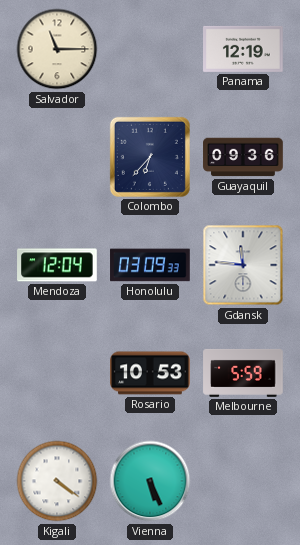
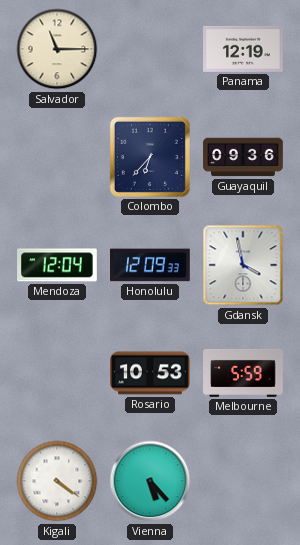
Honolulu: 03:09 -> 12:09 (150, 265)
Gdansk: 11:46 -> 3:58 (243, 265)
Vienna: 5:26 -> 5:23 (150, 481)
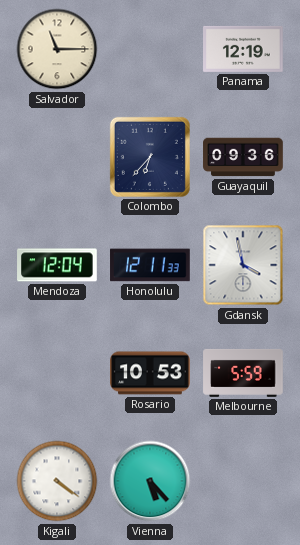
Honolulu: 12:09 -> 12:11 (150, 265)
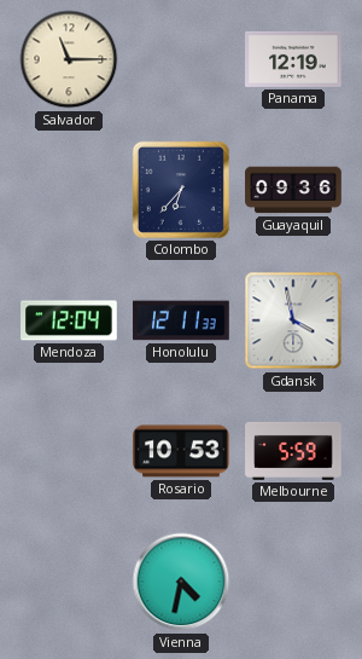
Kigali: 4:21 -> none (57, 481)
Vienna: 5:23 -> 4:32 (181, 582)
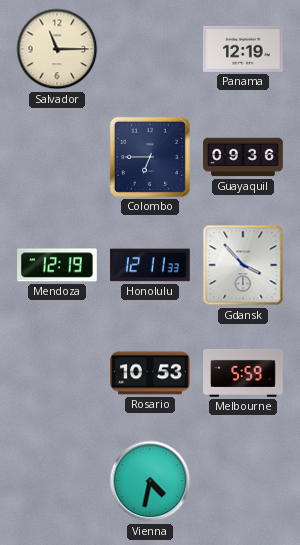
Colombo: 6:37 -> 6:45 (150, 157)
Mendoza: 12:04 -> 12:19 (57, 265)
Gdansk: 3:58 -> 3:53 (243, 265)
